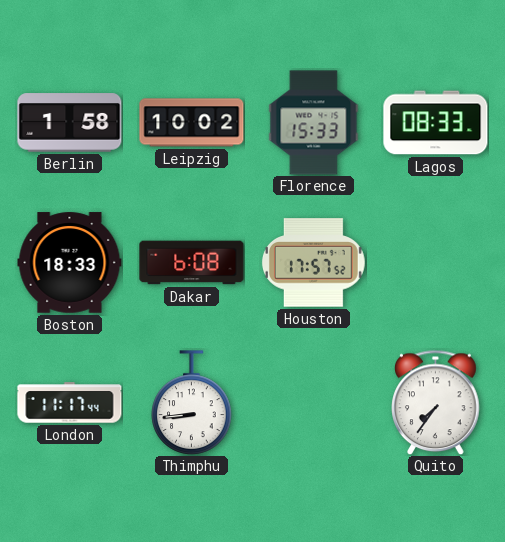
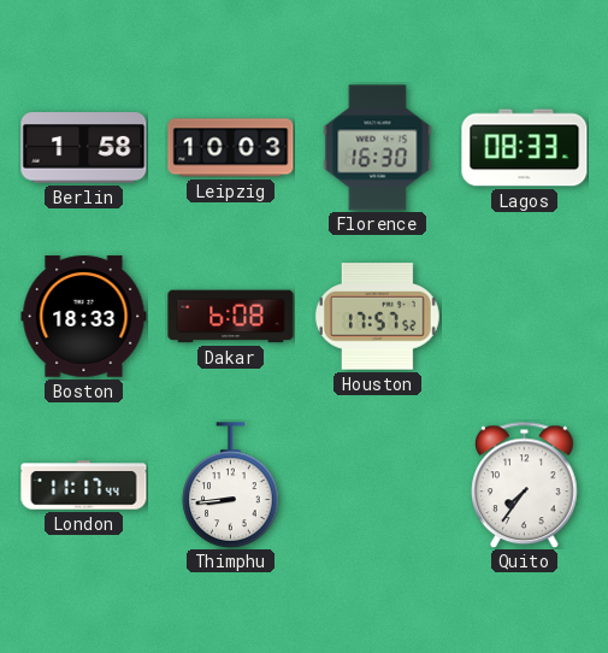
Leipzig: 10:02 -> 10:03 (231, 148)
Florence: 15:33 -> 16:30 (378, 148)
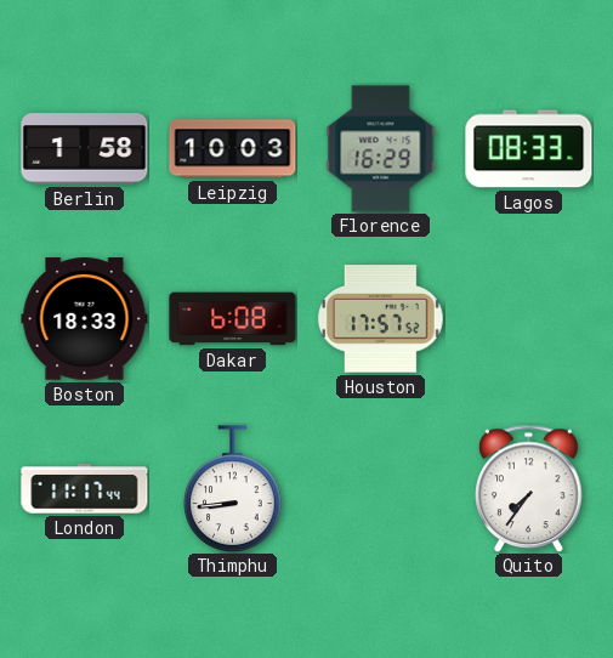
Florence: 16:30 -> 16:29 (381, 149)
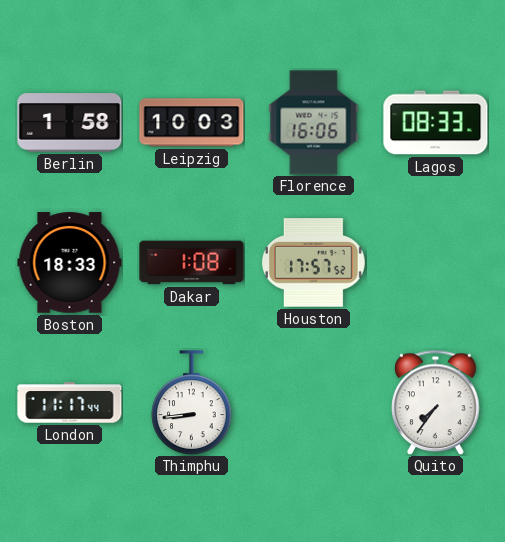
Florence: 16:29 -> 16:06 (314, 123)
Dakar: 6:08 -> 1:08 (192, 263)
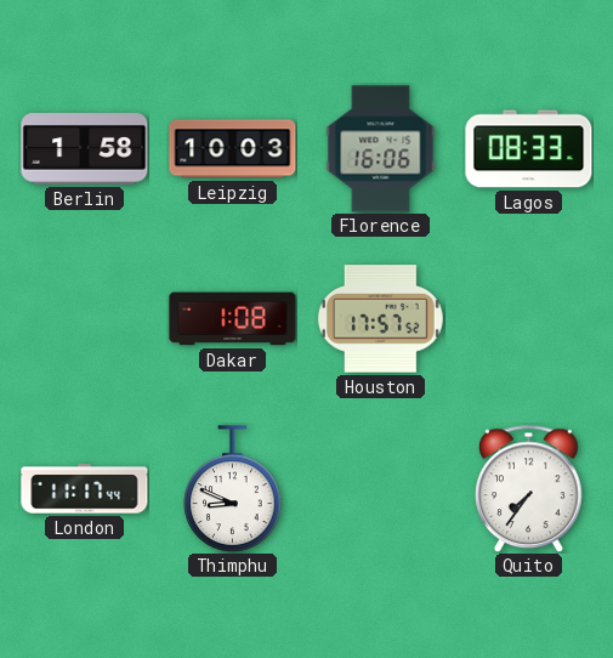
Boston: 18:33 -> none (70, 263)
Thimphu: 8:44 -> 8:49 (233, 489)
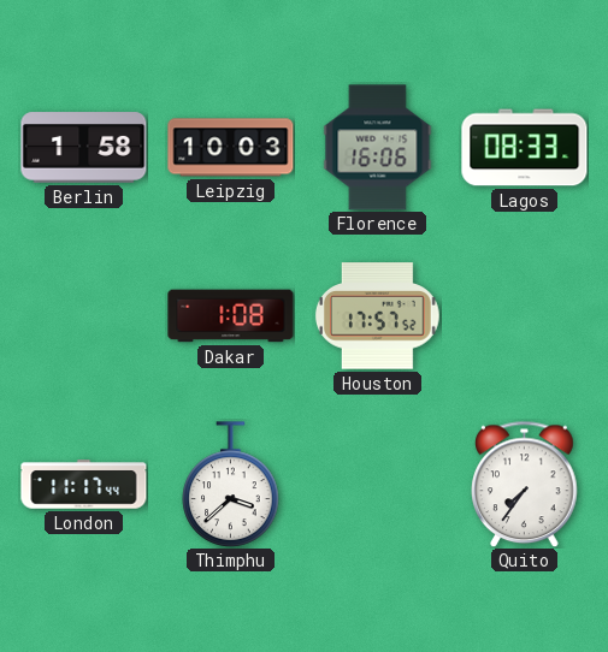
Thimphu: 8:49 -> 3:38 (231, 485)
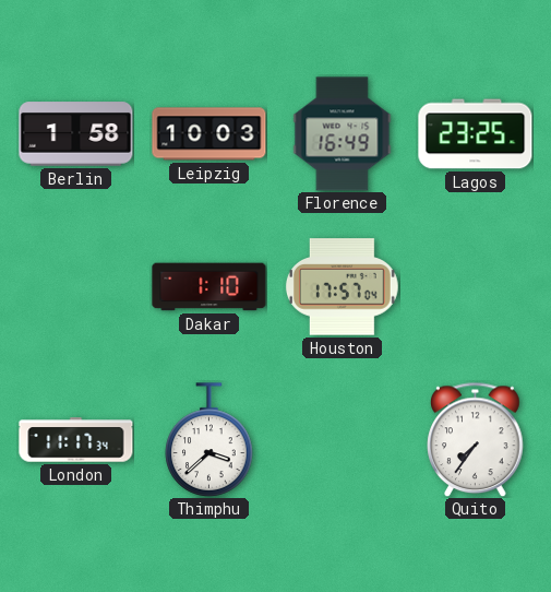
Florence: 16:06 -> 16:49 (343, 134)
Lagos: 08:33 -> 23:25 (476, 134)
Dakar: 1:08 -> 1:10 (209, 287)
Houston: 17:57:52 -> 17:57:04 (342, 287)
London: 11:17:44 -> 11:17:34 (76, 440)
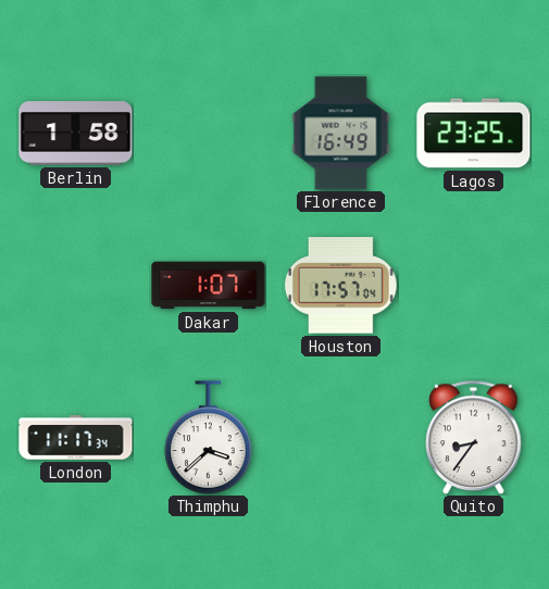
Leipzig: 10:03 -> none (209, 134)
Dakar: 1:10 -> 1:07 (209, 286)
Quito: 7:36 -> 8:36 (474, 437)
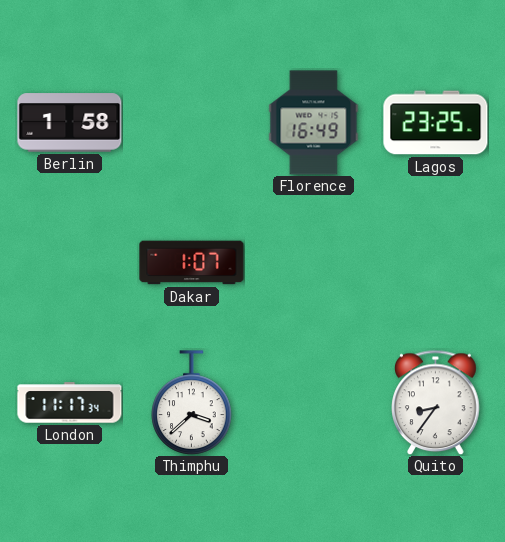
Houston: 17:57 -> none (340, 286)
